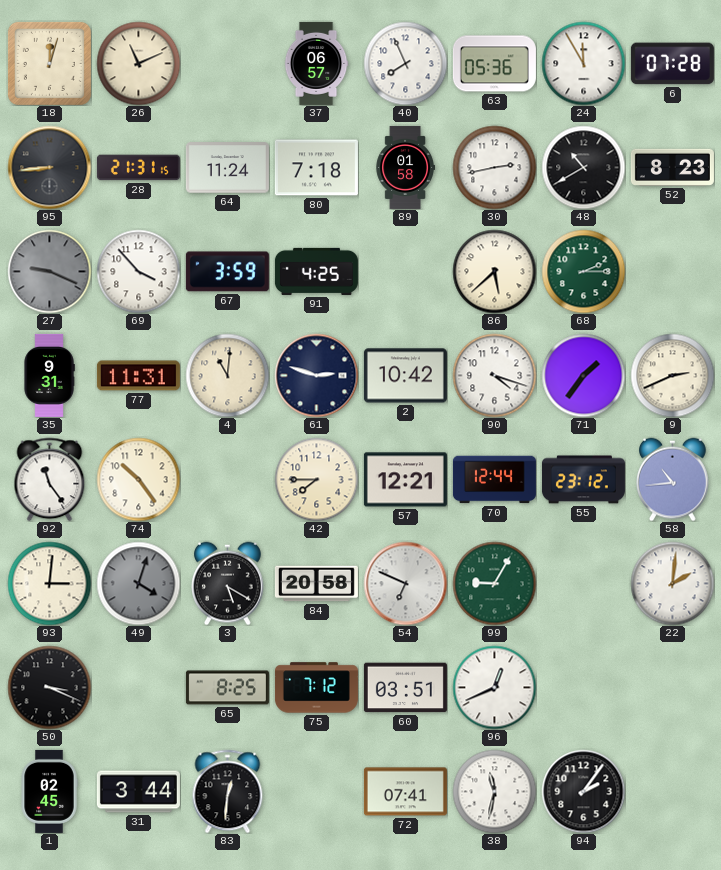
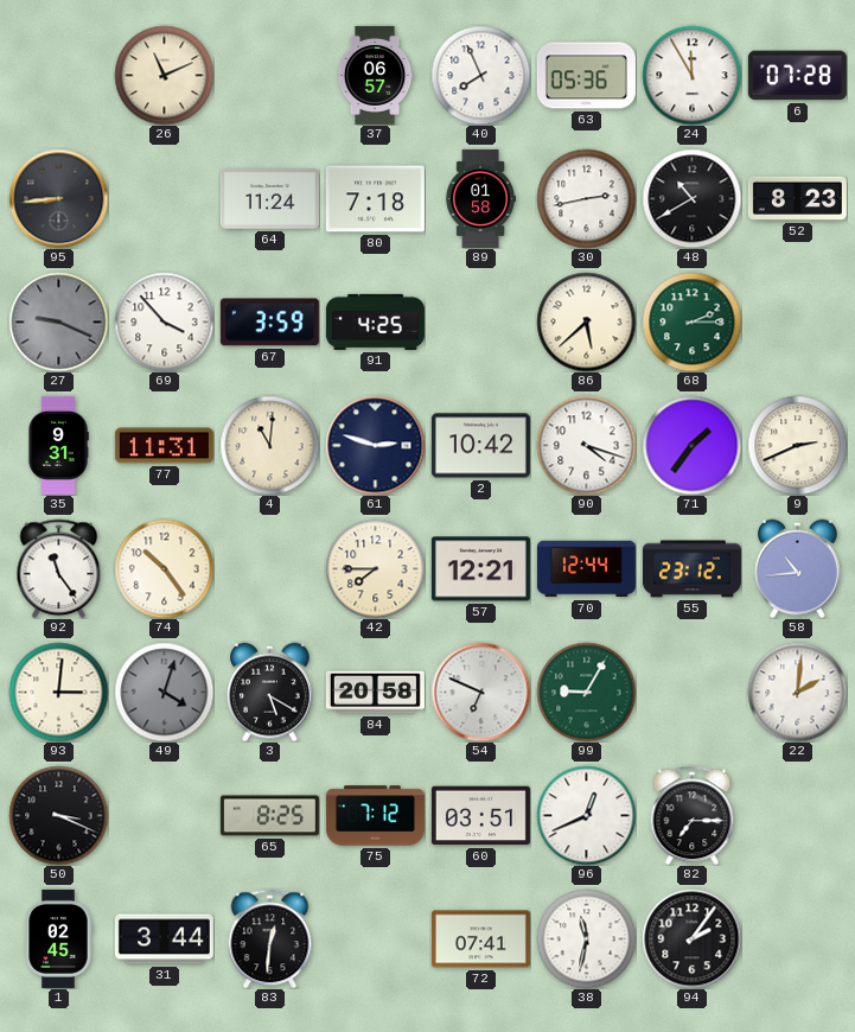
18: 12:03 -> none (49, 63)
28: 21:31 -> none (138, 168)
82: none -> 7:15 (693, 815)
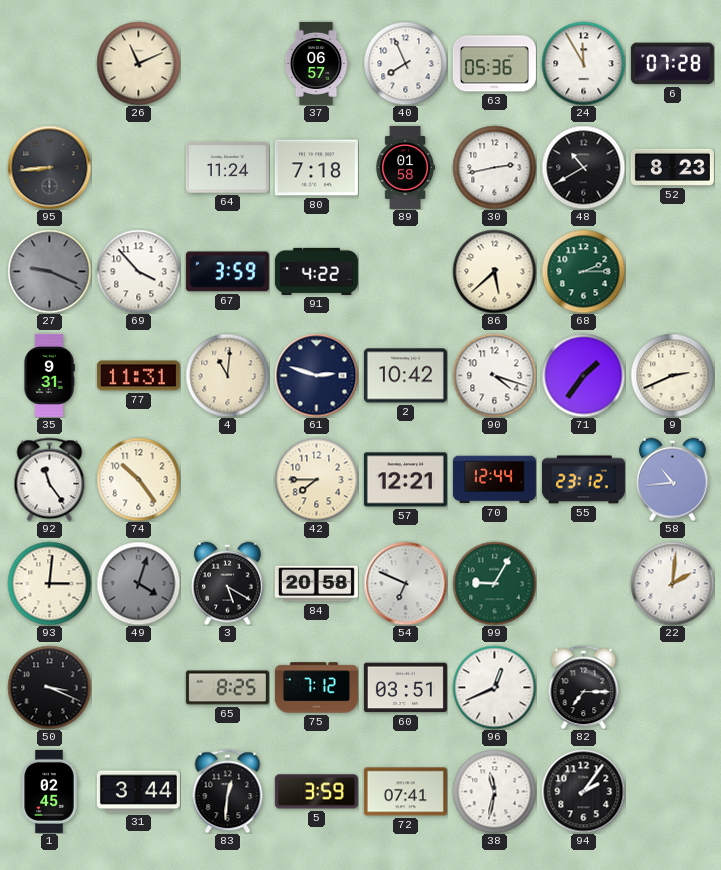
91: 4:25 -> 4:22 (316, 271)
5: none -> 3:59 (316, 792)
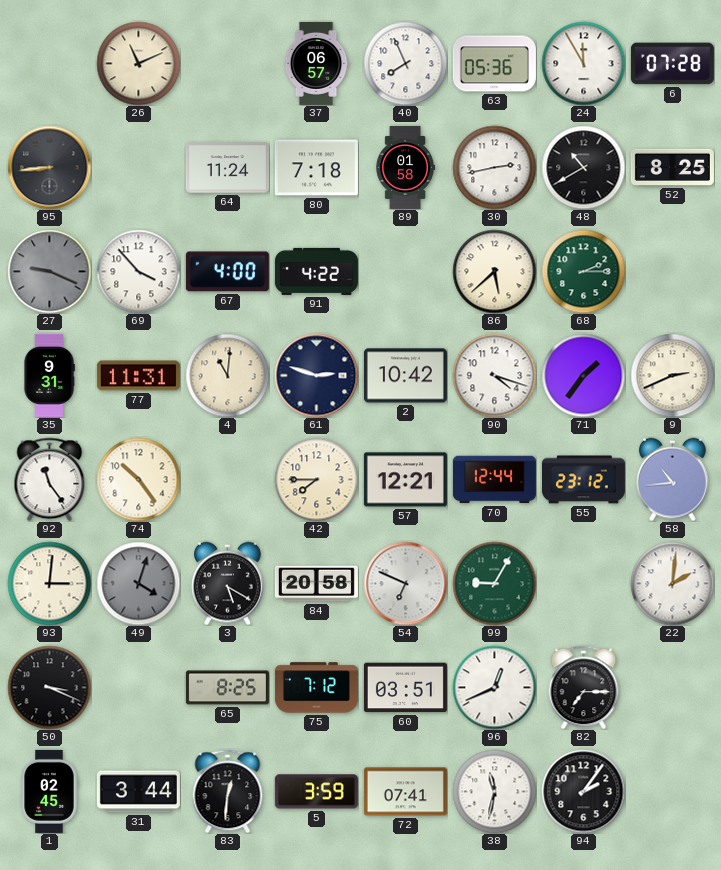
52: 8:23 -> 8:25 (672, 167)
67: 3:59 -> 4:00 (227, 272)
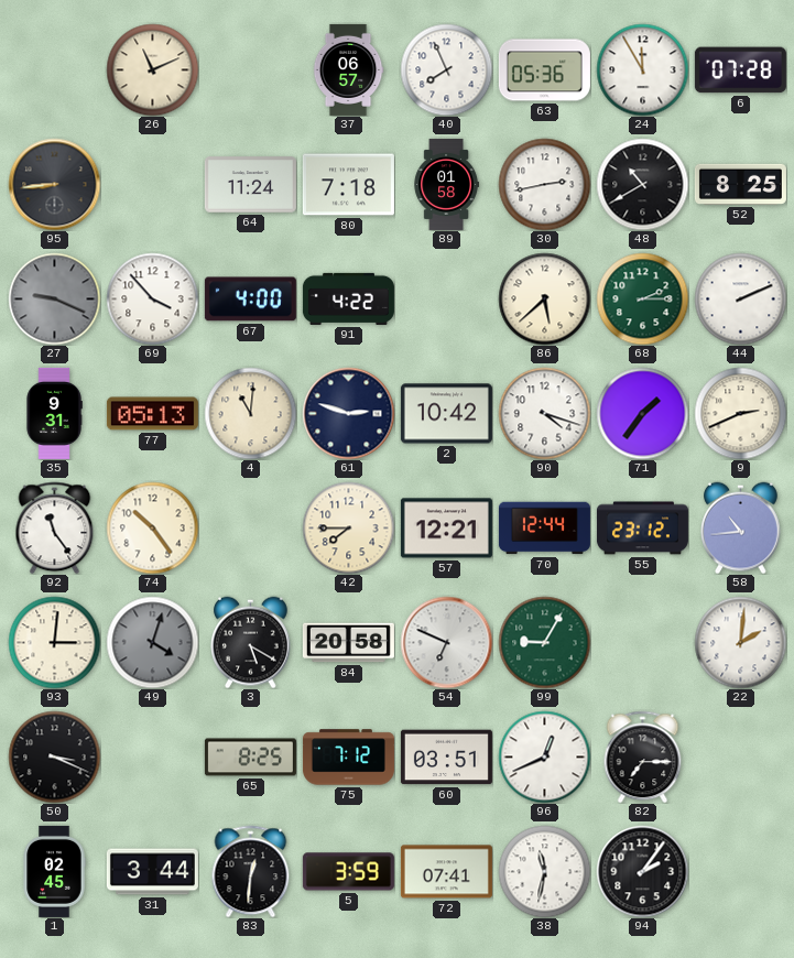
44: none -> 2:11 (740, 298)
77: 11:31 -> 05:13 (152, 414)
